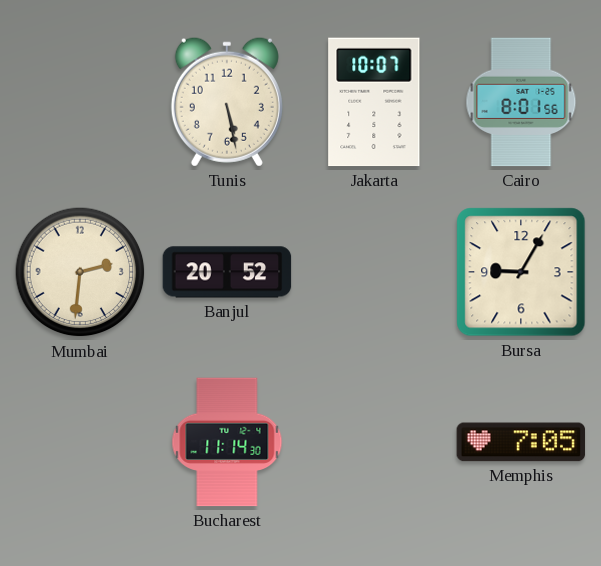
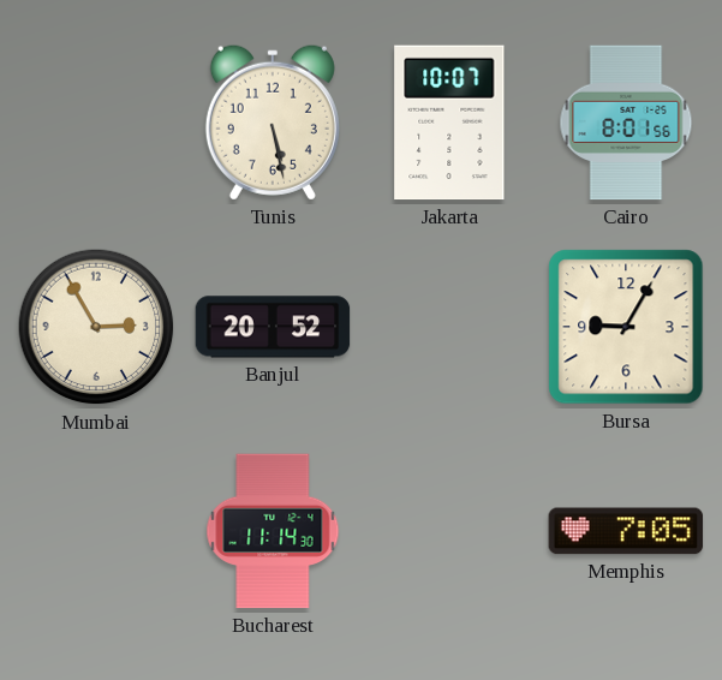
Mumbai: 2:31 -> 2:55 (96, 327)
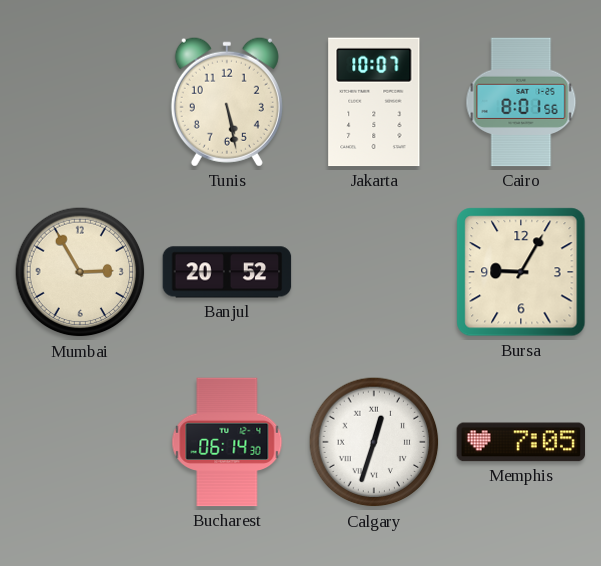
Bucharest: 11:14 -> 06:14 (227, 442)
Calgary: none -> 12:33 (374, 442)
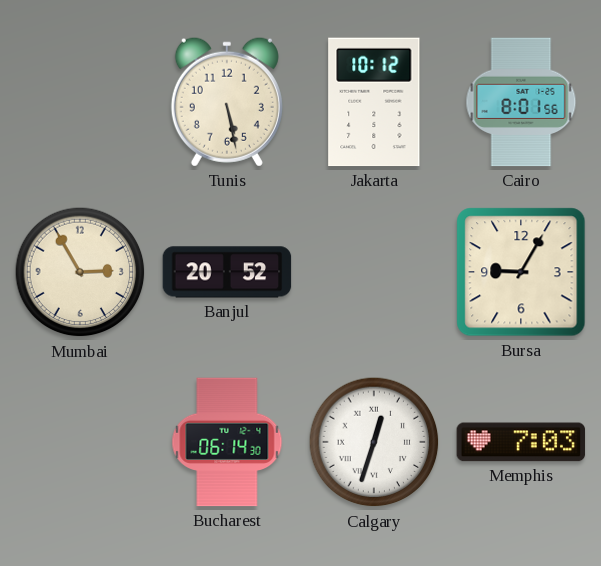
Jakarta: 10:07 -> 10:12 (374, 102)
Memphis: 7:05 -> 7:03 (521, 442)
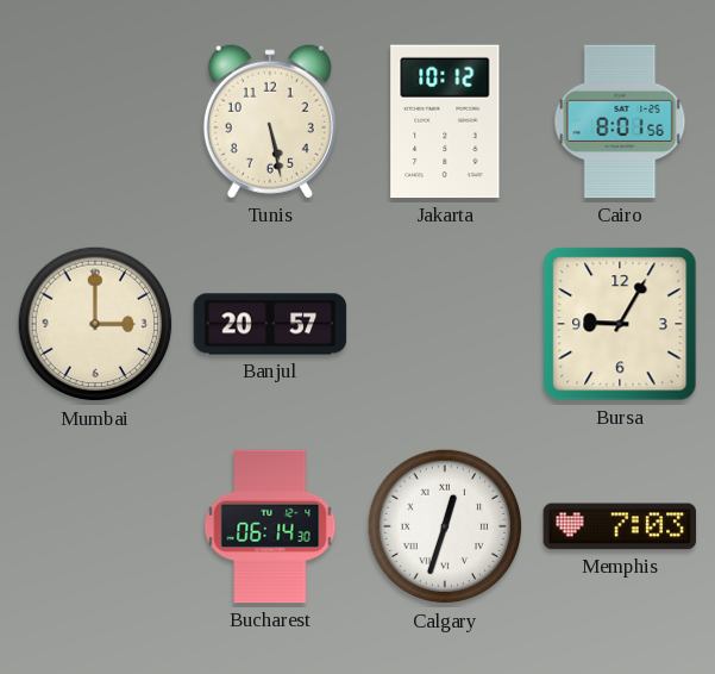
Mumbai: 2:55 -> 3:00 (95, 324)
Banjul: 20:52 -> 20:57 (270, 324)
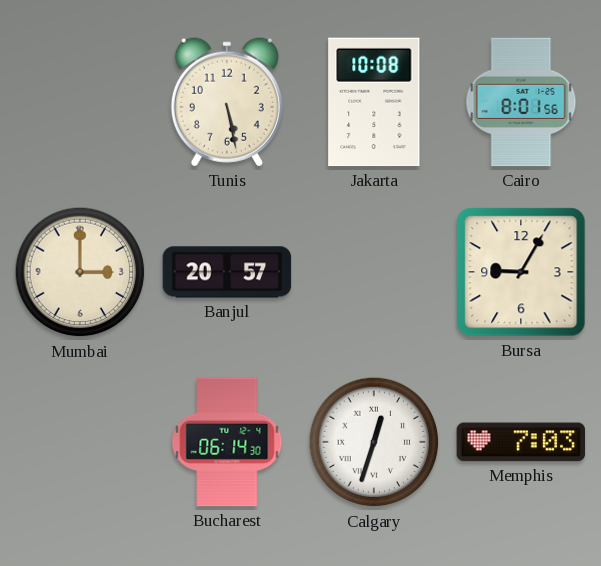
Jakarta: 10:12 -> 10:08 (374, 102)
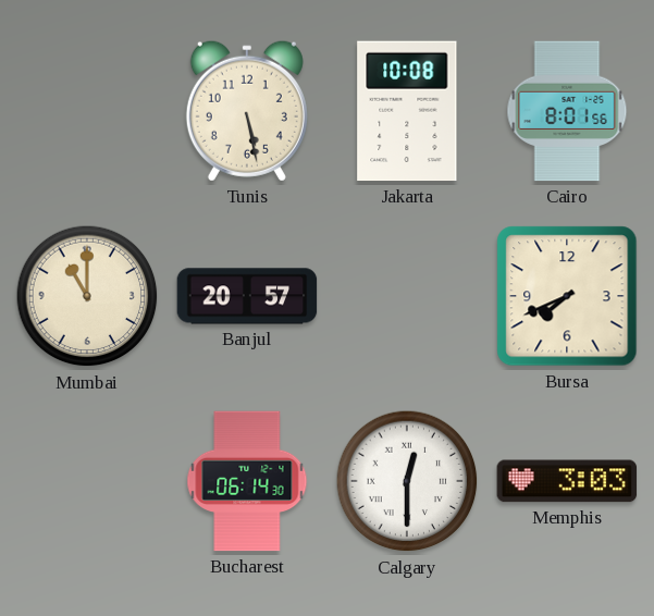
Mumbai: 3:00 -> 11:00 (87, 296)
Bursa: 9:05 -> 7:41 (567, 296)
Calgary: 12:33 -> 12:30 (407, 481)
Memphis: 7:03 -> 3:03 (567, 481)
